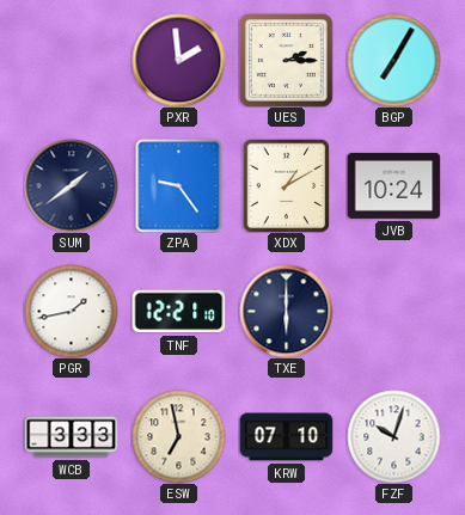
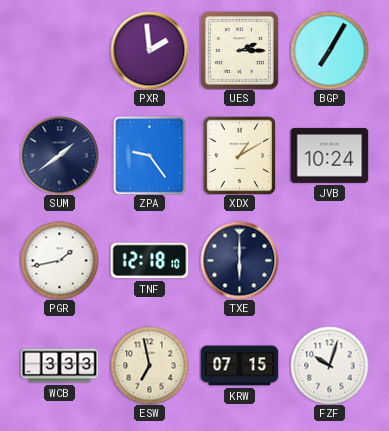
TNF: 12:21 -> 12:18 (149, 261)
KRW: 07:10 -> 07:15 (239, 366)
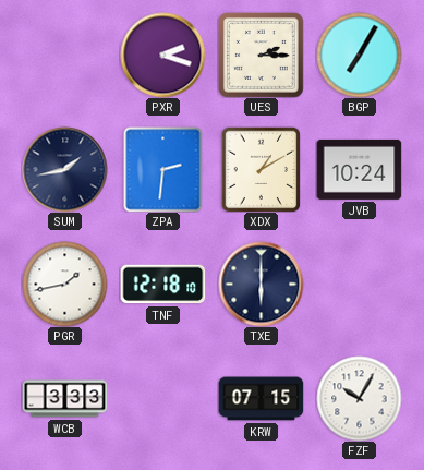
PXR: 1:59 -> 2:18 (162, 55)
SUM: 1:39 -> 1:43 (64, 169)
ZPA: 9:24 -> 2:31 (163, 169)
ESW: 6:58 -> none (149, 365)
FZF: 10:03 -> 10:05 (359, 398)
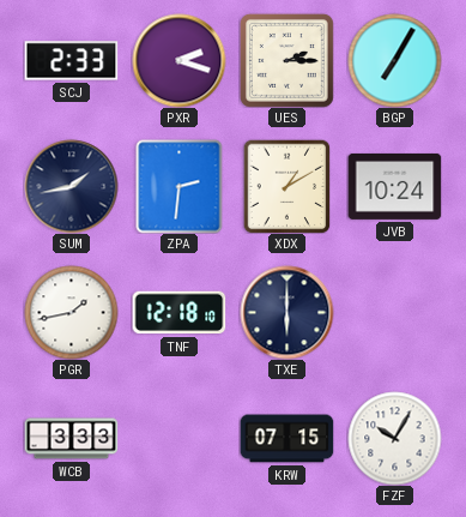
SCJ: none -> 2:33 (71, 61)
